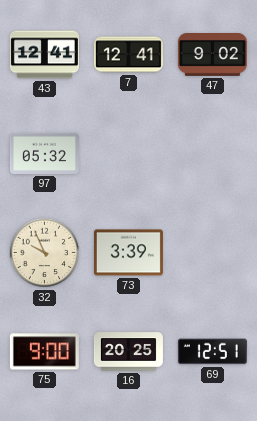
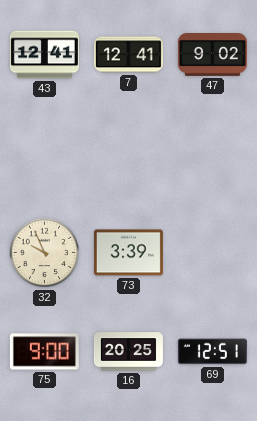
97: 05:32 -> none (44, 153)
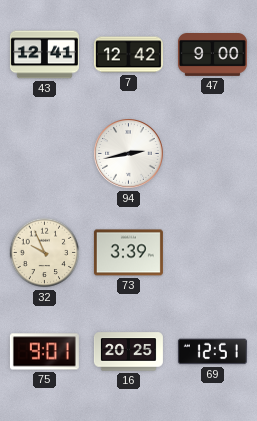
7: 12:41 -> 12:42 (128, 55)
47: 9:02 -> 9:00 (212, 55)
94: none -> 2:43 (129, 154)
75: 9:00 -> 9:01 (44, 352)
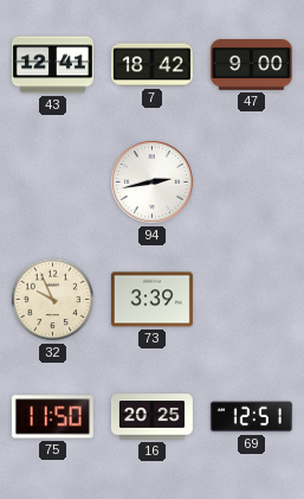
7: 12:42 -> 18:42 (151, 65)
75: 9:01 -> 11:50 (52, 417)
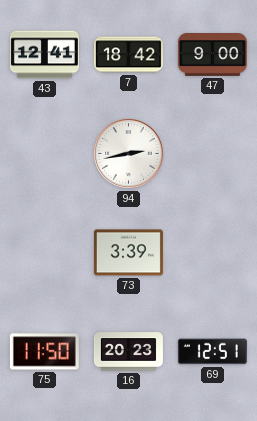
32: 9:56 -> none (53, 300)
16: 20:25 -> 20:23 (128, 352)
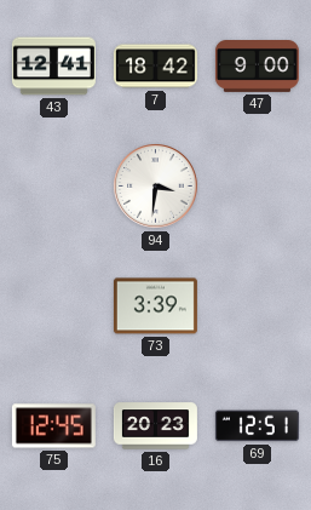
94: 2:43 -> 3:31 (156, 187)
75: 11:50 -> 12:45 (53, 426)
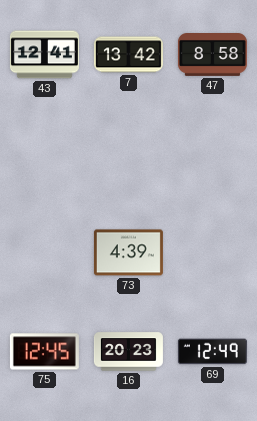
7: 18:42 -> 13:42 (128, 55)
47: 9:00 -> 8:58 (212, 55)
94: 3:31 -> none (156, 187)
73: 3:39 -> 4:39 (128, 253)
69: 12:51 -> 12:49 (212, 352)
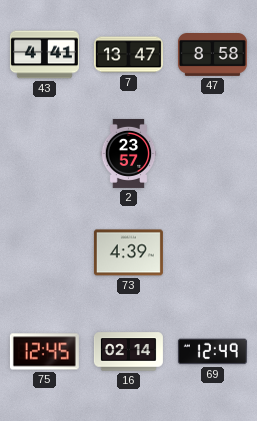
43: 12:41 -> 4:41 (44, 55)
7: 13:42 -> 13:47 (128, 55)
2: none -> 23:57 (129, 153)
16: 20:23 -> 02:14 (128, 352)
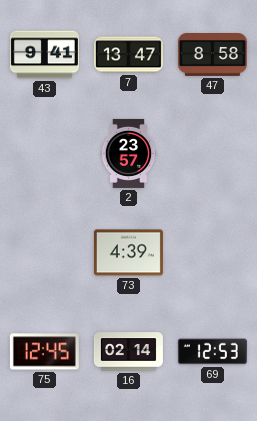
43: 4:41 -> 9:41 (44, 55)
69: 12:49 -> 12:53 (212, 352)
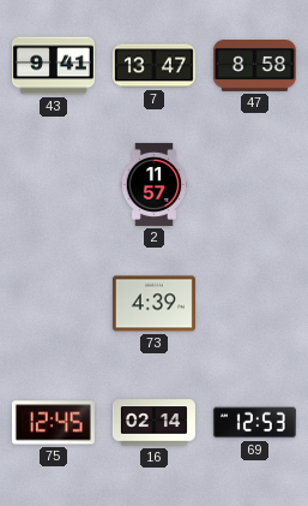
2: 23:57 -> 11:57 (155, 184)
